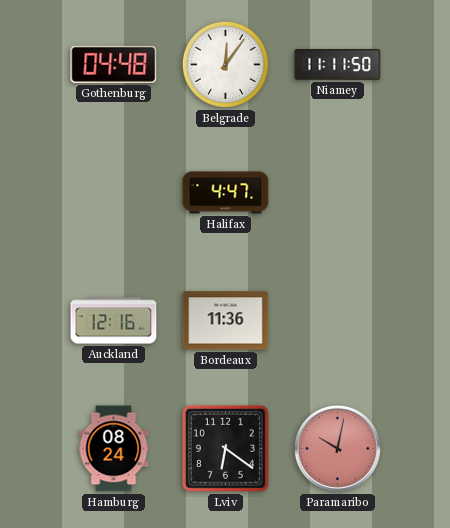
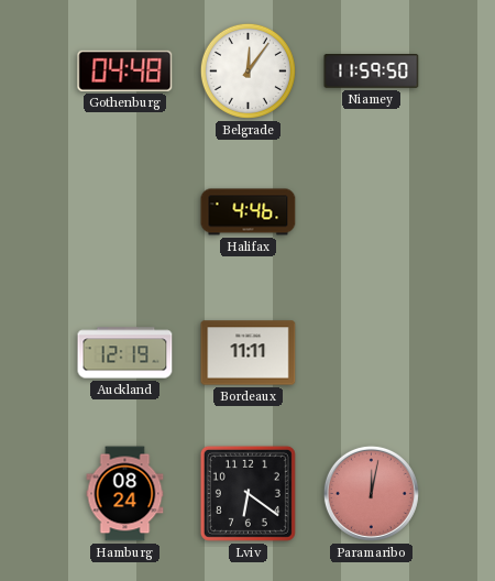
Niamey: 11:11 -> 11:59 (372, 72)
Halifax: 4:47 -> 4:46 (249, 212)
Auckland: 12:16 -> 12:19 (125, 353)
Bordeaux: 11:36 -> 11:11 (249, 353)
Paramaribo: 10:02 -> 12:02 (371, 493)
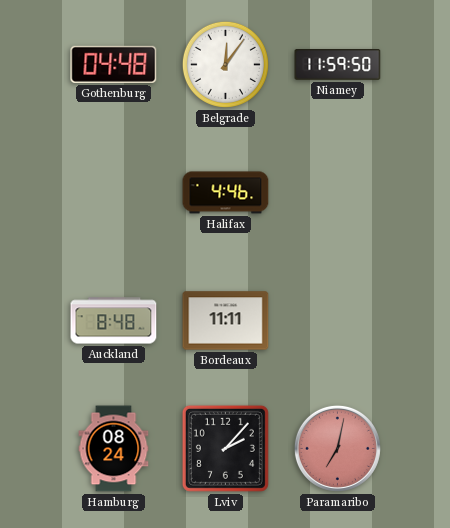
Auckland: 12:19 -> 8:48 (114, 321)
Lviv: 6:21 -> 2:07 (225, 448)
Paramaribo: 12:02 -> 7:02 (337, 448)
